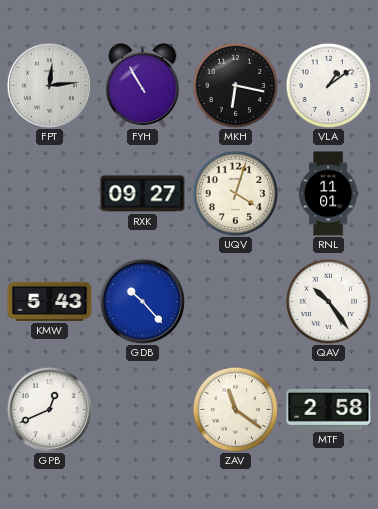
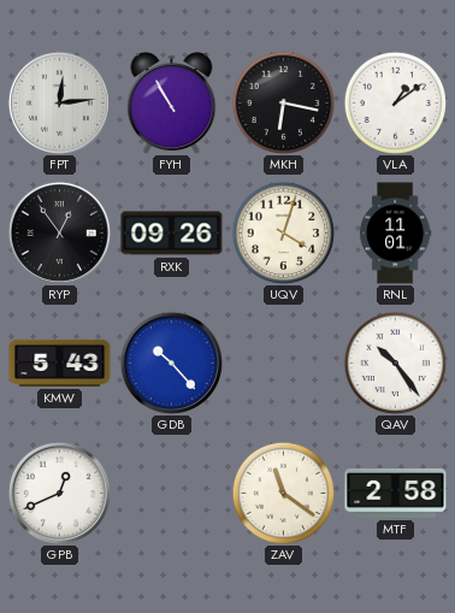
RYP: none -> 12:54 (59, 232)
RXK: 09:27 -> 09:26 (172, 234)
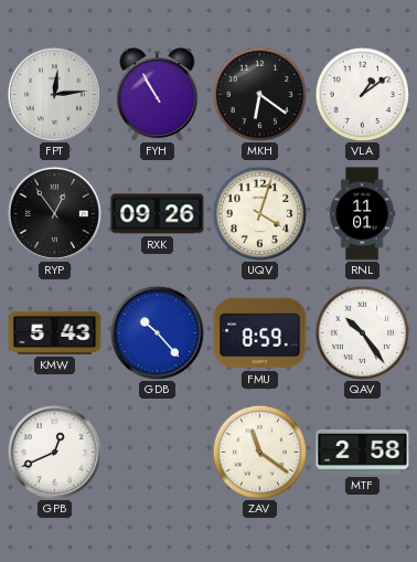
MKH: 6:17 -> 6:21 (259, 94)
FMU: none -> 8:59 (260, 333)
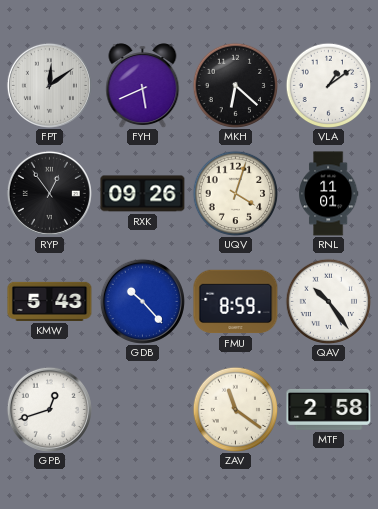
FPT: 12:14 -> 12:09 (49, 85)
FYH: 10:55 -> 5:41 (143, 86)
MKH: 6:21 -> 6:22 (235, 85)
GPB: 12:41 -> 12:42 (49, 409)
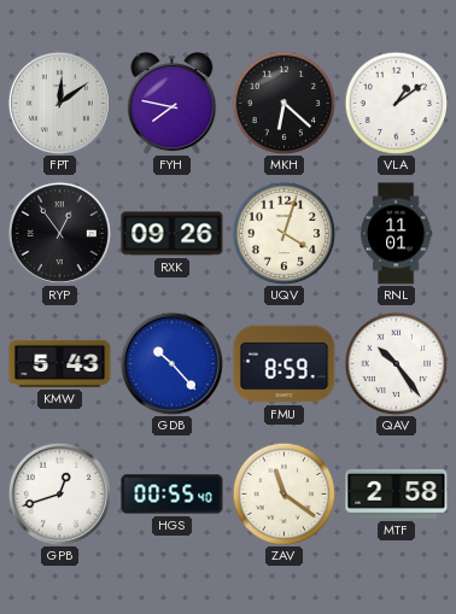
FYH: 5:41 -> 7:47 (173, 104)
HGS: none -> 00:55 (173, 495)
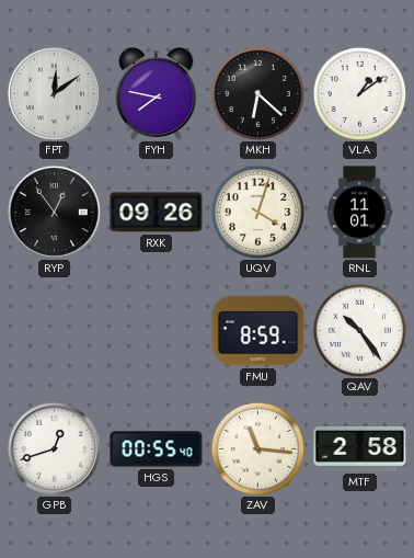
KMW: 5:43 -> none (60, 363)
GDB: 10:23 -> none (171, 363)
ZAV: 11:21 -> 11:16 (257, 448)
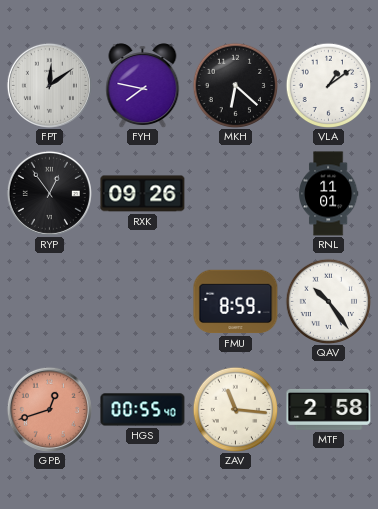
UQV: 4:03 -> none (257, 212)
GPB dial: white -> salmon (49, 409)
